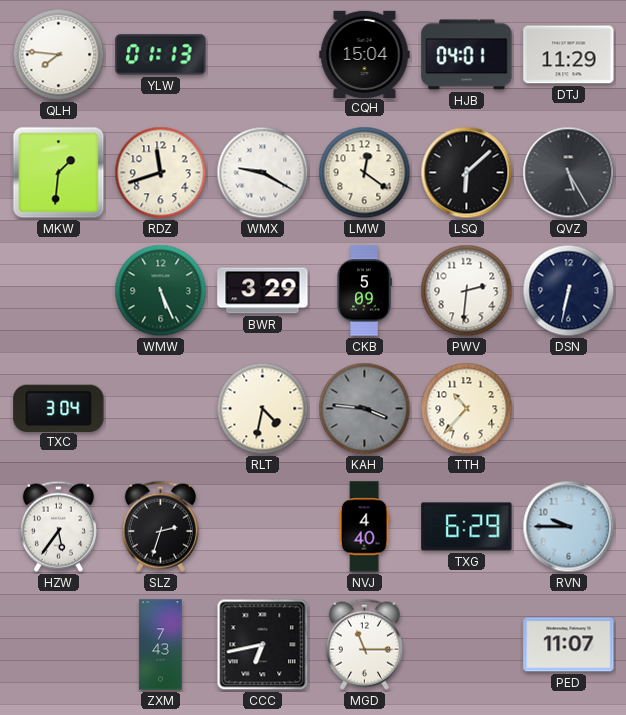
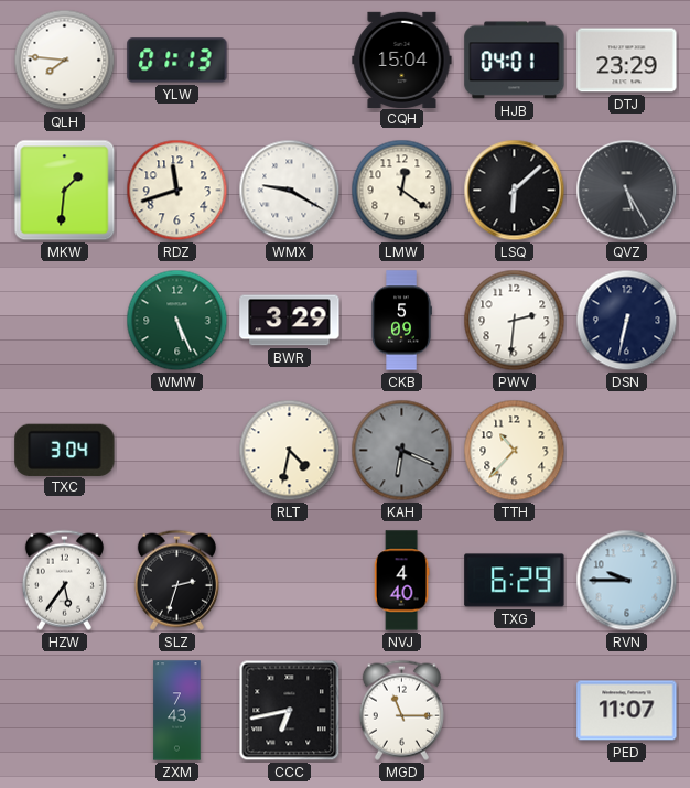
DTJ: 11:29 -> 23:29 (627, 61)
KAH: 3:46 -> 6:19 (402, 451)
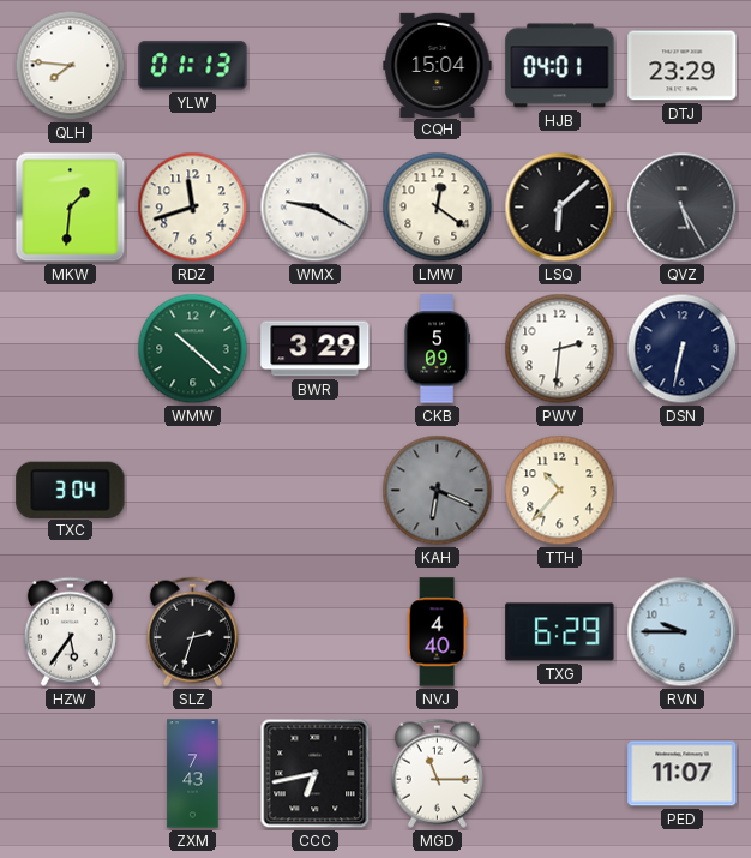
WMW: 5:26 -> 10:22 (193, 349)
RLT: 4:32 -> none (290, 451)
